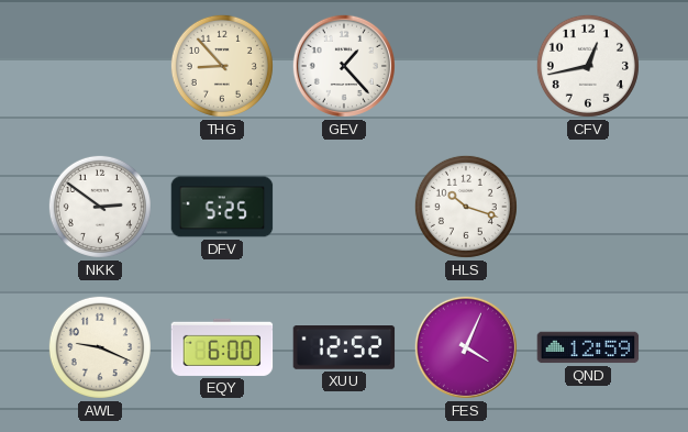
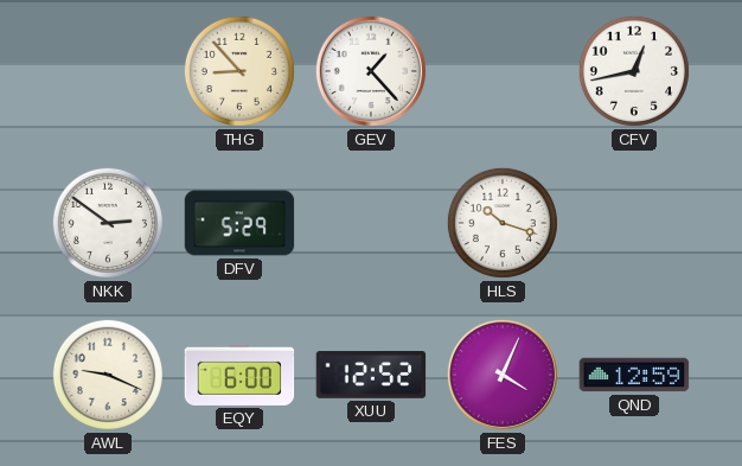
DFV: 5:25 -> 5:29 (239, 223)
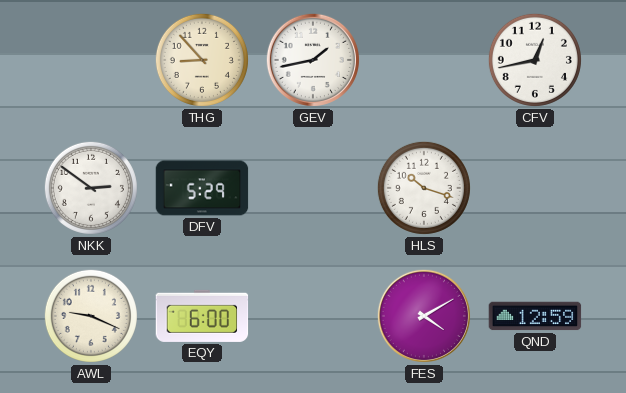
GEV: 1:23 -> 1:43 (313, 60)
XUU: 12:52 -> none (371, 376)
FES: 4:04 -> 4:10 (424, 316)
